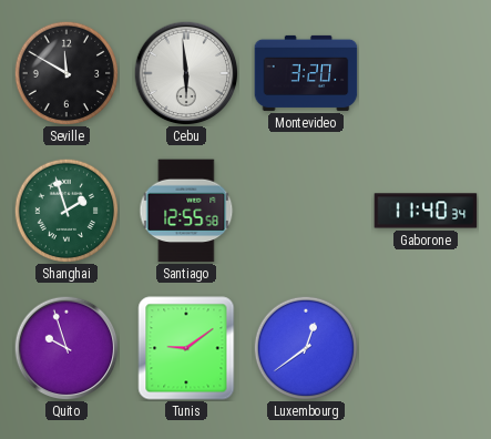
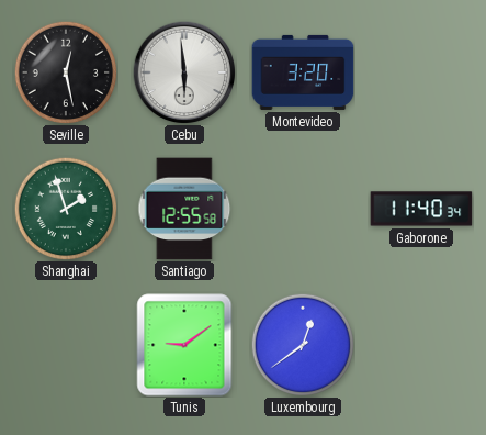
Seville: 11:50 -> 12:28 (65, 71)
Quito: 9:57 -> none (67, 348)
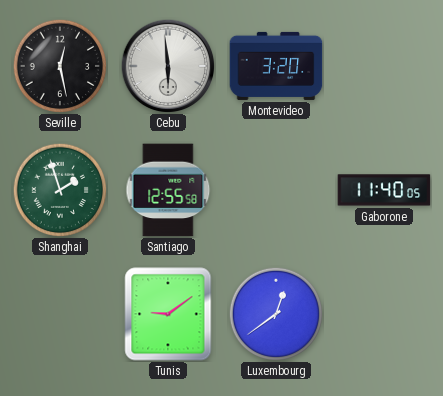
Gaborone: 11:40:34 -> 11:40:05 (384, 190)
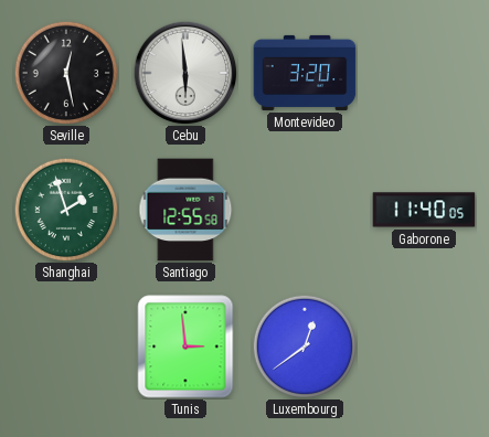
Tunis: 9:09 -> 2:59 (185, 347)
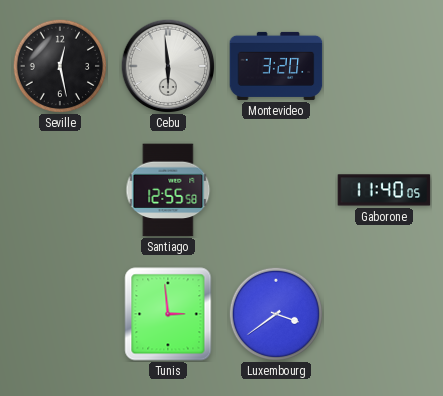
Shanghai: 1:57 -> none (65, 209)
Luxembourg: 12:39 -> 3:39 (275, 313)
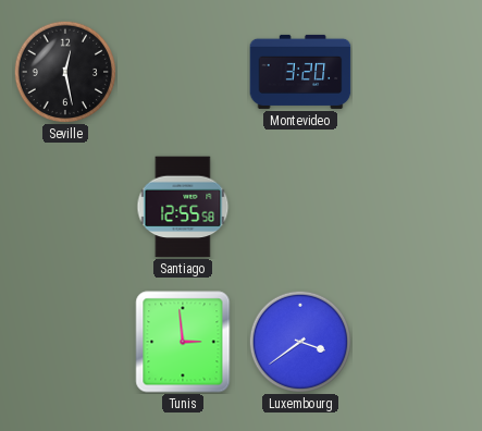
Cebu: 5:59 -> none (168, 66)
Gaborone: 11:40 -> none (384, 190)
